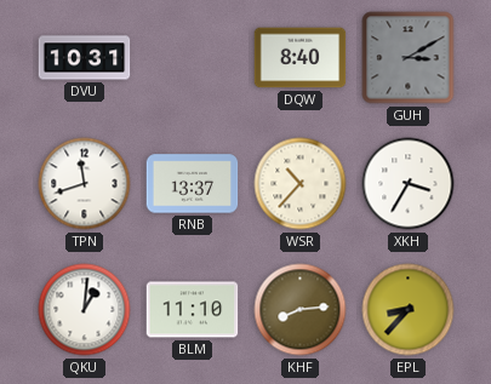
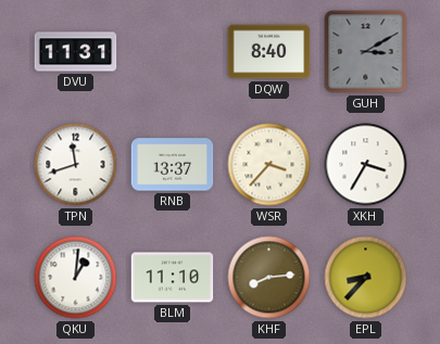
DVU: 10:31 -> 11:31 (76, 52)
WSR: 10:37 -> 3:37 (269, 165)
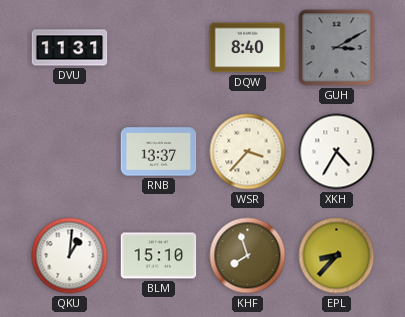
TPN: 11:42 -> none (76, 165)
XKH: 3:35 -> 4:35 (337, 152)
BLM: 11:10 -> 15:10 (159, 256)
KHF: 8:14 -> 7:57 (248, 256)
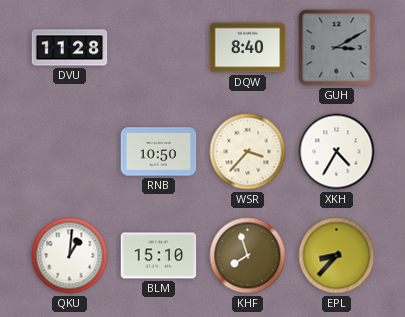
DVU: 11:31 -> 11:28 (70, 48)
RNB: 13:37 -> 10:50 (159, 152)
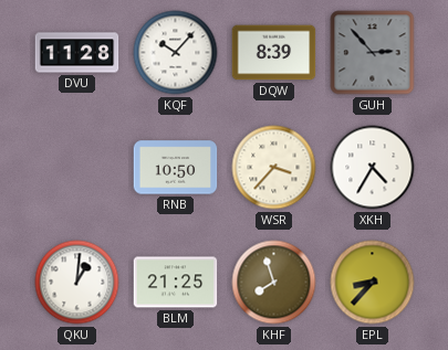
KQF: none -> 10:07 (176, 53)
DQW: 8:40 -> 8:39 (274, 53)
GUH: 3:10 -> 2:53 (373, 53)
BLM: 15:10 -> 21:25 (176, 283)
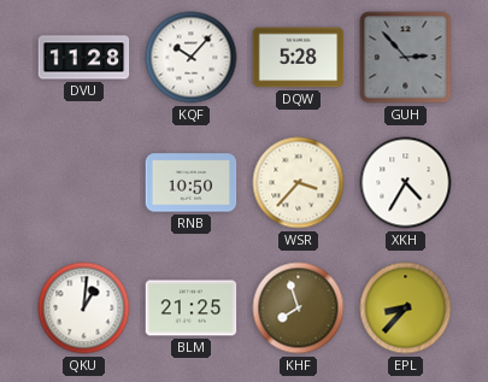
DQW: 8:39 -> 5:28 (299, 58)
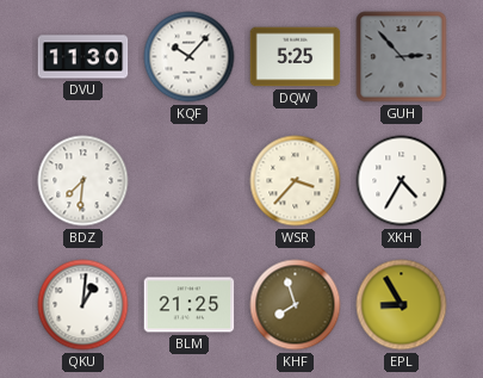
DVU: 11:28 -> 11:30 (83, 57)
DQW: 5:28 -> 5:25 (296, 57)
BDZ: none -> 7:31 (83, 181)
RNB: 10:50 -> none (192, 183)
EPL: 8:37 -> 8:55 (402, 305)
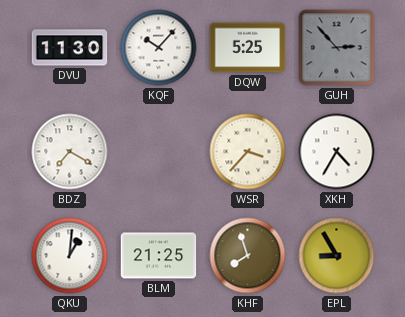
BDZ: 7:31 -> 7:20 (70, 152)
